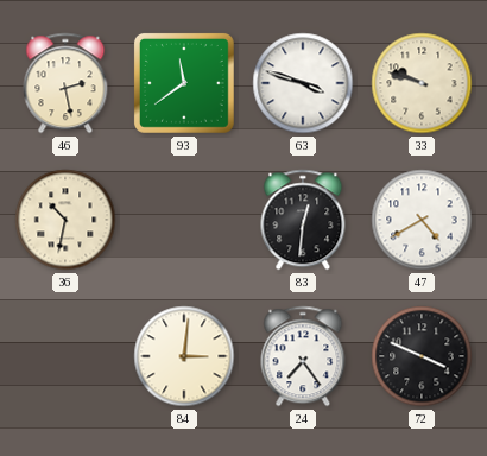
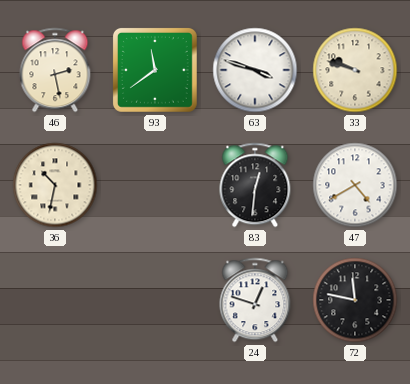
84: 3:01 -> none (184, 356)
24: 7:24 -> 12:48 (255, 300)
72: 3:49 -> 11:47 (355, 300)
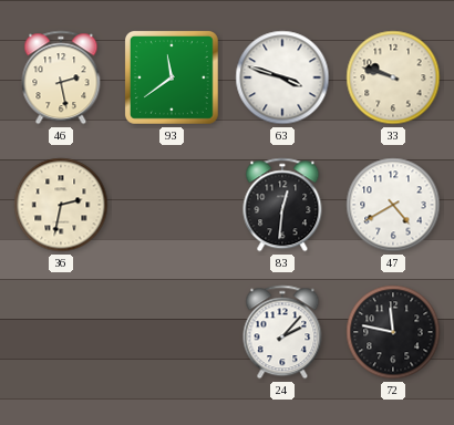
36: 10:32 -> 2:32 (61, 205)
24: 12:48 -> 2:07 (282, 332)
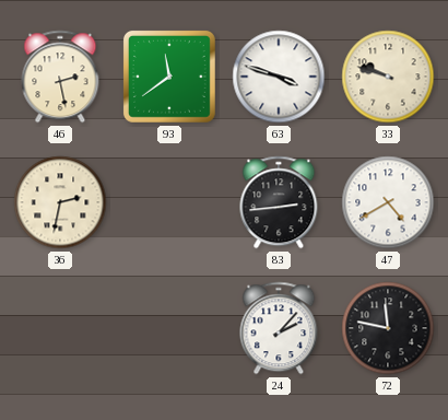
83: 12:31 -> 2:44 (279, 202)
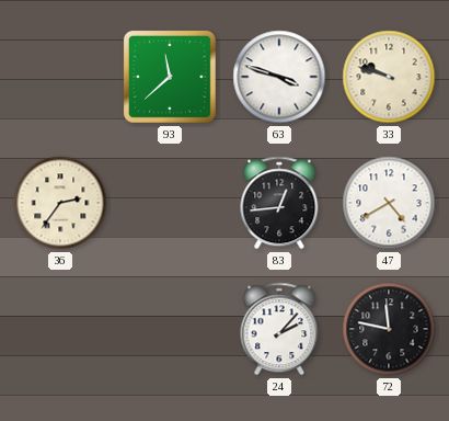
46: 2:28 -> none (60, 77)
93: 11:39 -> 11:38 (170, 77)
36: 2:32 -> 2:36 (60, 203)
83: 2:44 -> 12:44 (279, 203)
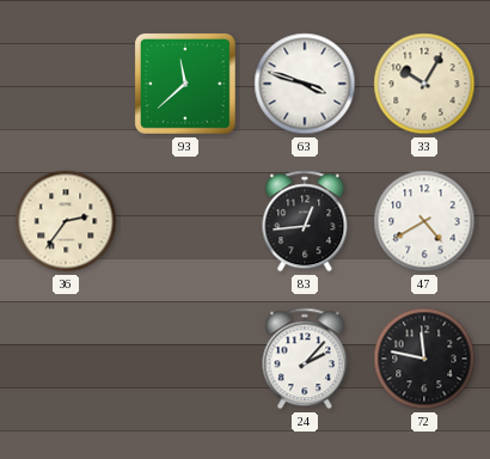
33: 9:48 -> 10:05 (424, 84)
